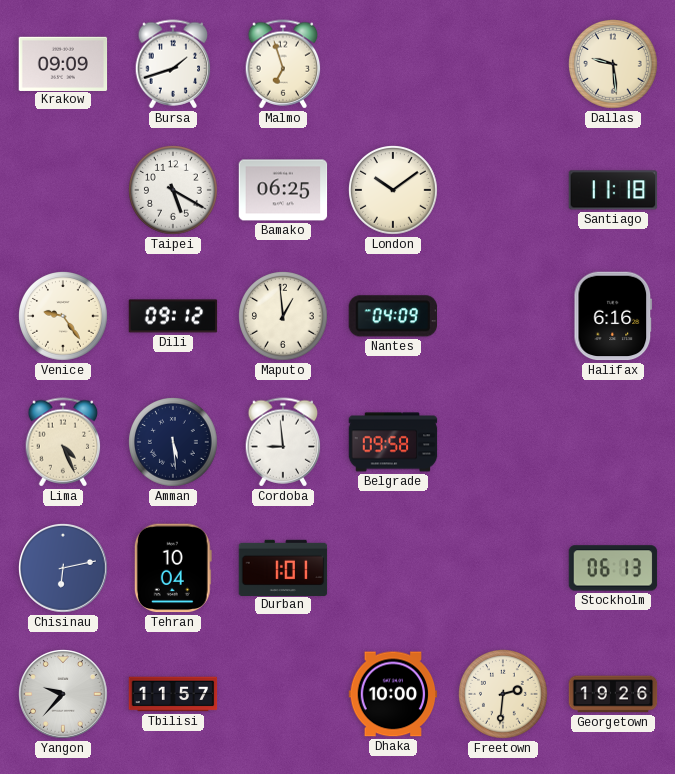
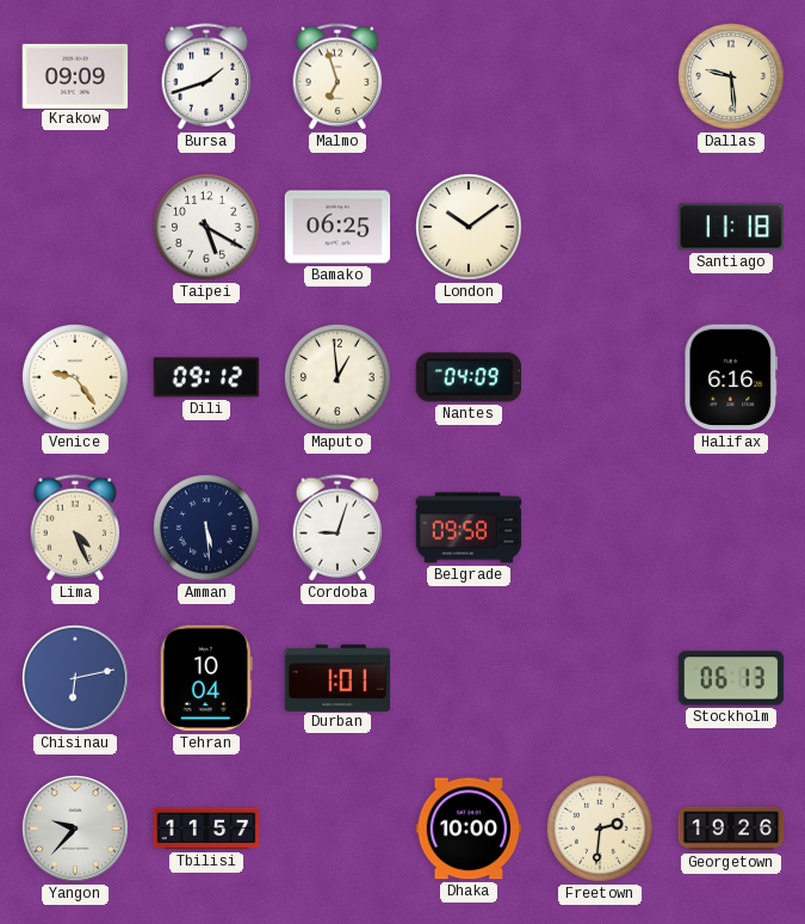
Cordoba: 8:59 -> 9:03 (338, 528)
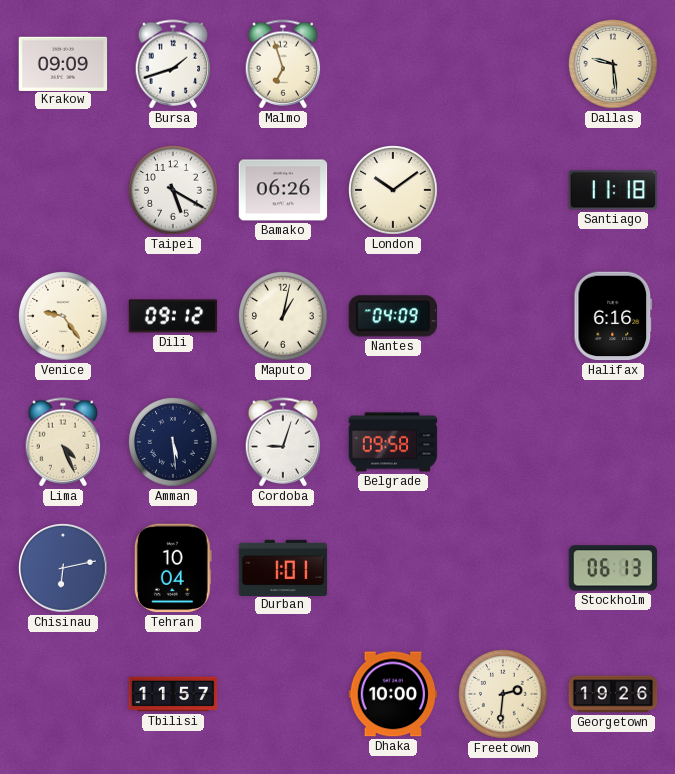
Bamako: 06:25 -> 06:26 (283, 190)
Maputo: 12:59 -> 1:02 (284, 317)
Yangon: 9:37 -> none (76, 830)
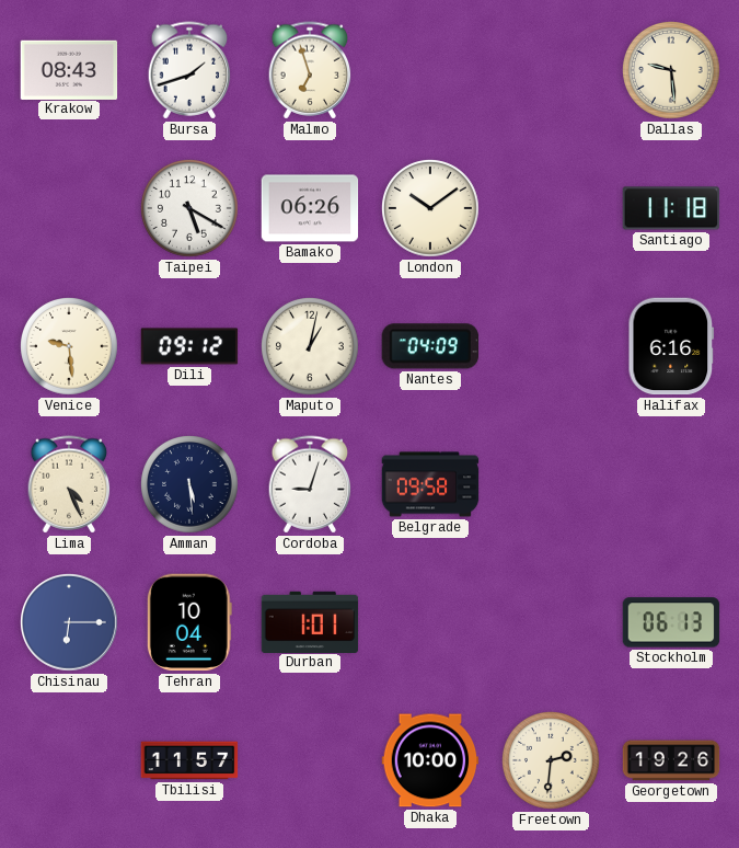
Krakow: 09:09 -> 08:43 (69, 69)
Venice: 9:24 -> 9:29 (70, 347)
Chisinau: 6:13 -> 6:15 (70, 623)
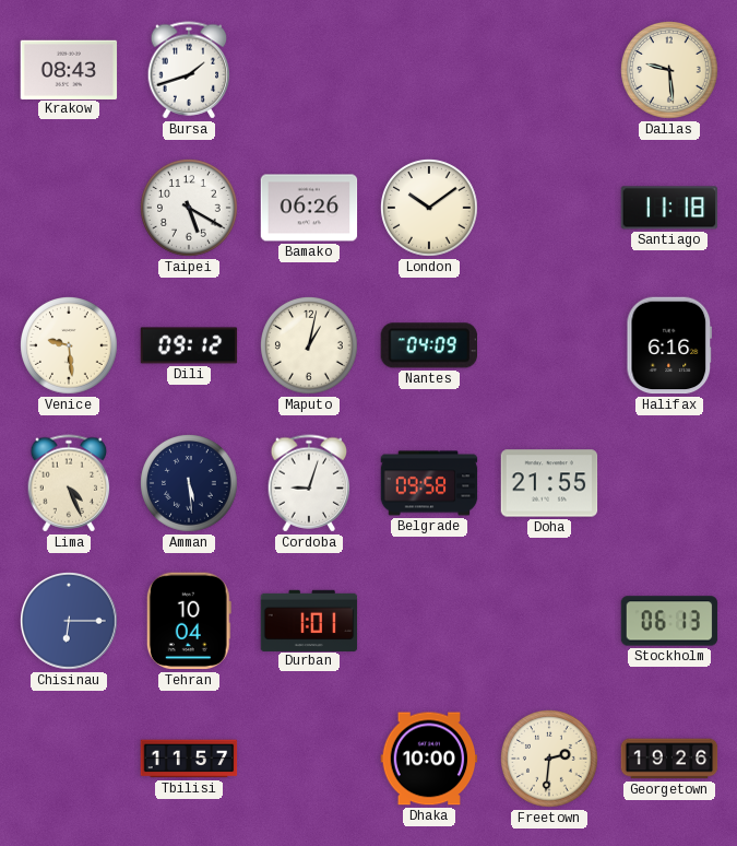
Malmo: 6:57 -> none (310, 70)
Doha: none -> 21:55 (549, 483)
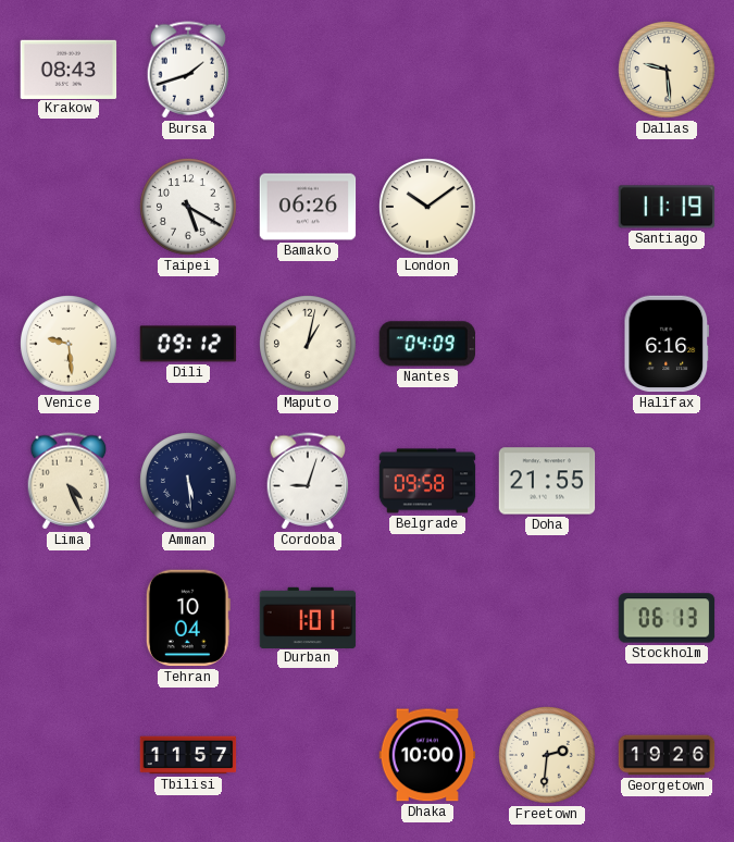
Santiago: 11:18 -> 11:19 (667, 207)
Chisinau: 6:15 -> none (70, 622)
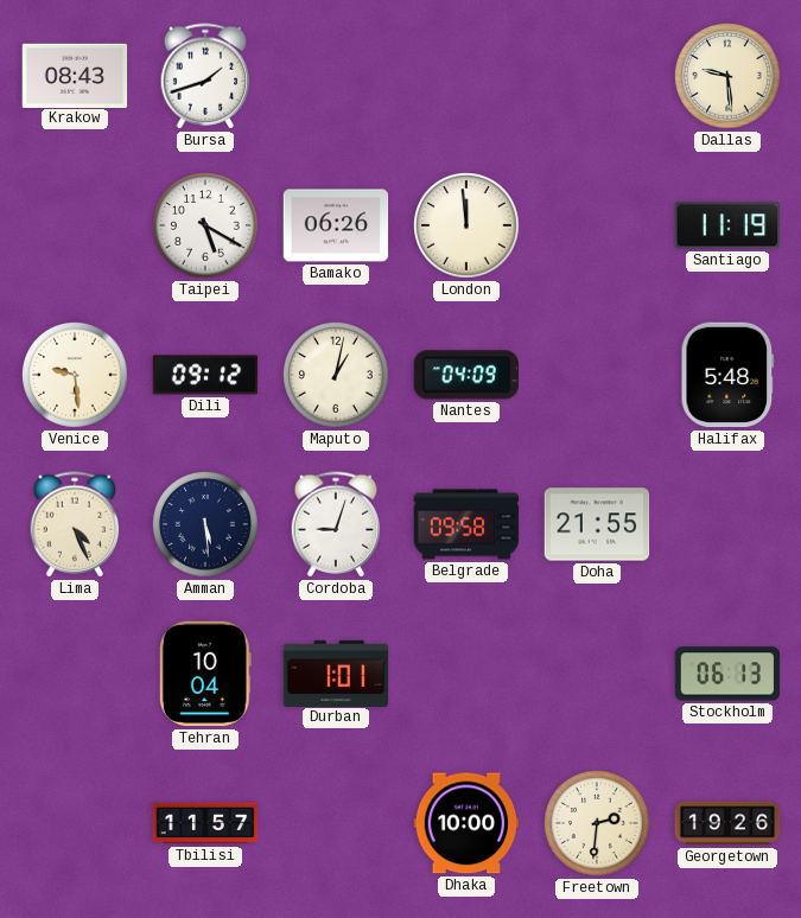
London: 10:09 -> 11:59 (468, 227)
Halifax: 6:16 -> 5:48 (727, 375)
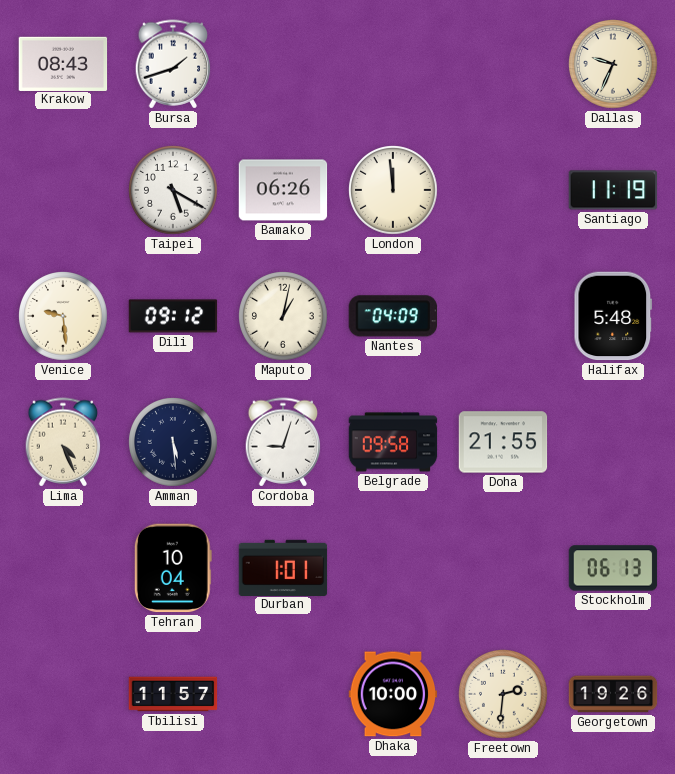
Dallas: 9:29 -> 9:34 (614, 65)
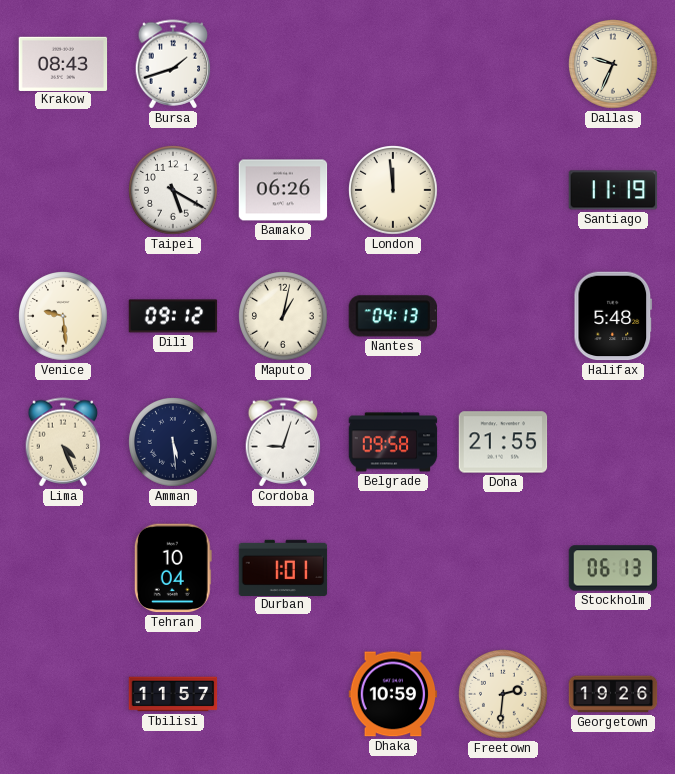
Nantes: 04:09 -> 04:13 (392, 316)
Dhaka: 10:00 -> 10:59 (393, 694)
